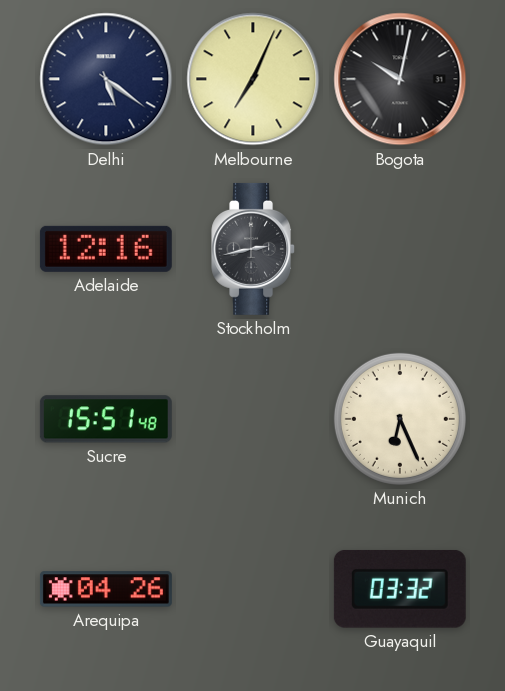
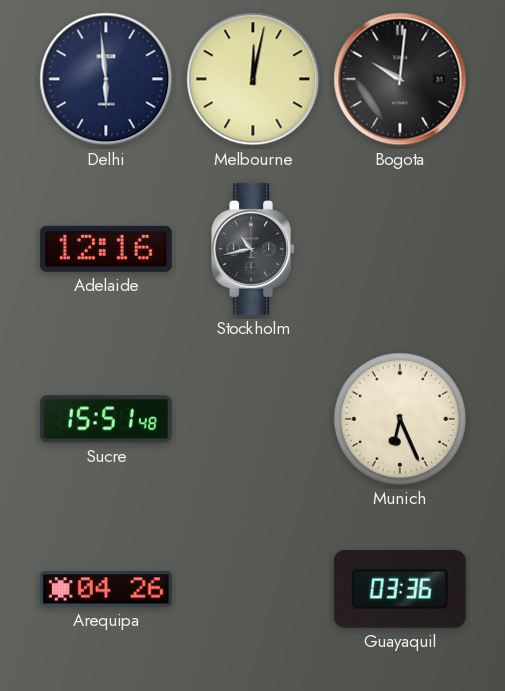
Delhi: 5:21 -> 5:59 (106, 79)
Melbourne: 7:04 -> 12:02 (253, 79)
Bogota: 10:02 -> 10:01 (400, 79)
Stockholm: 2:43 -> 10:43 (254, 249)
Guayaquil: 03:32 -> 03:36 (400, 589)
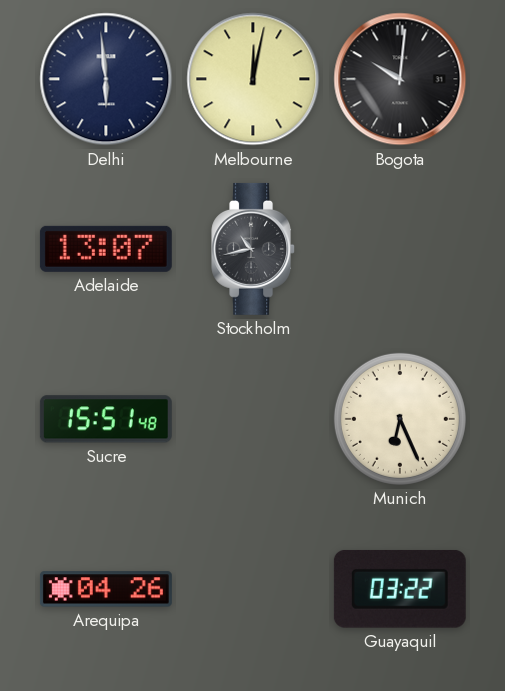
Adelaide: 12:16 -> 13:07 (106, 249)
Guayaquil: 03:36 -> 03:22 (400, 589)
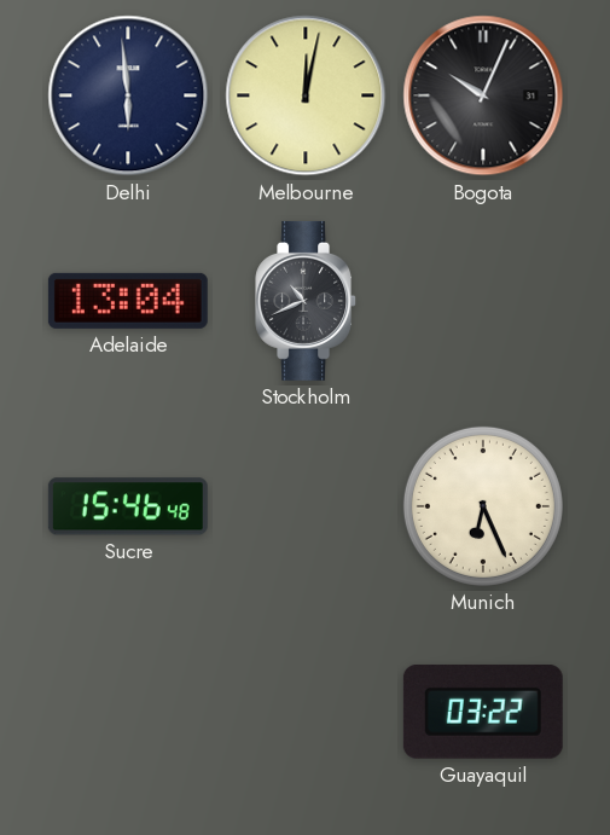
Bogota: 10:01 -> 10:04 (483, 95)
Adelaide: 13:07 -> 13:04 (128, 301)
Stockholm: 10:43 -> 10:41 (307, 301)
Sucre: 15:51 -> 15:46 (128, 506)
Arequipa: 04:26 -> none (106, 589)
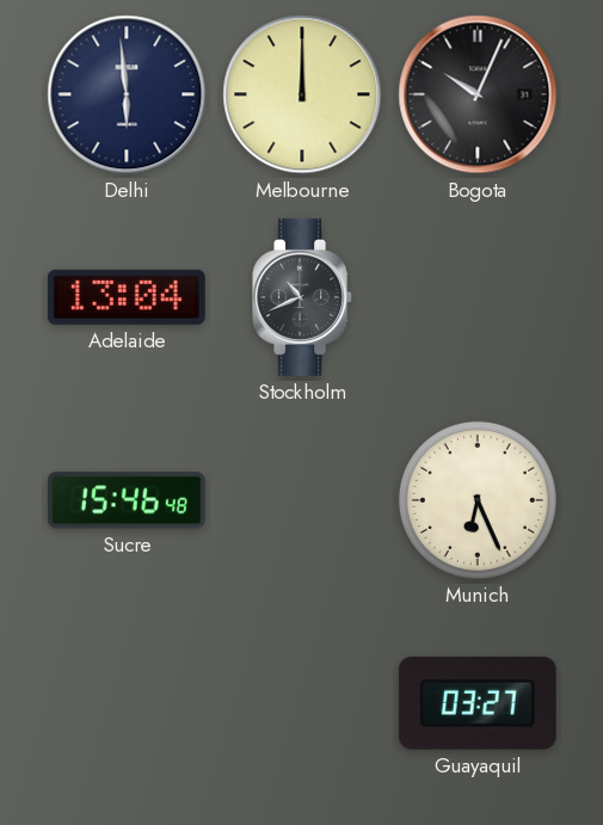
Melbourne: 12:02 -> 12:00 (302, 94)
Guayaquil: 03:22 -> 03:27 (478, 703)
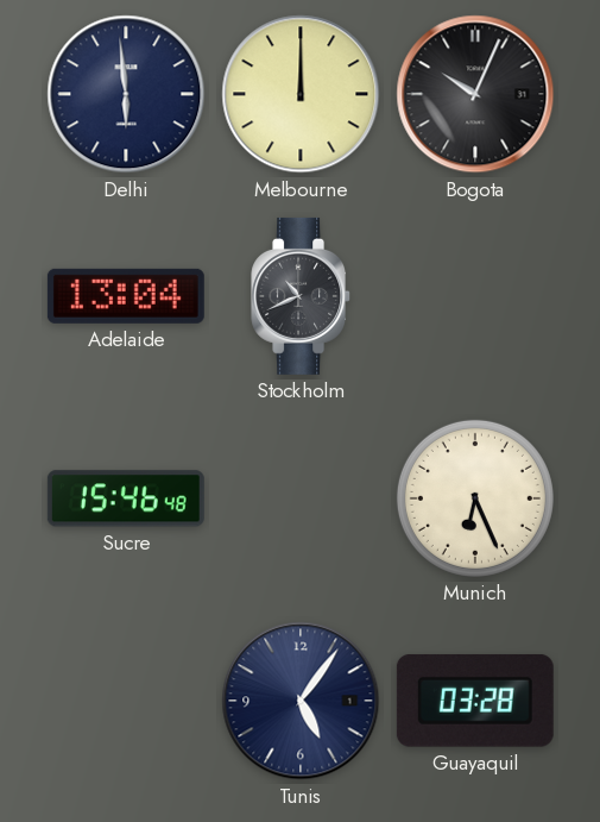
Tunis: none -> 5:06 (301, 701)
Guayaquil: 03:27 -> 03:28 (475, 701)
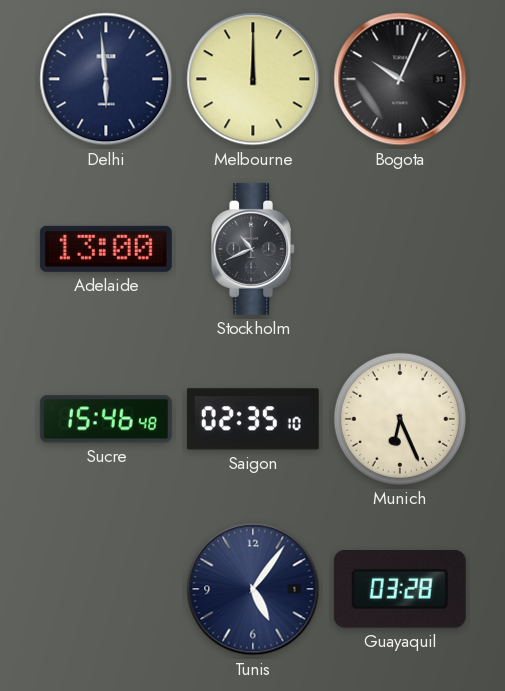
Adelaide: 13:04 -> 13:00 (106, 249)
Saigon: none -> 02:35 (253, 419)
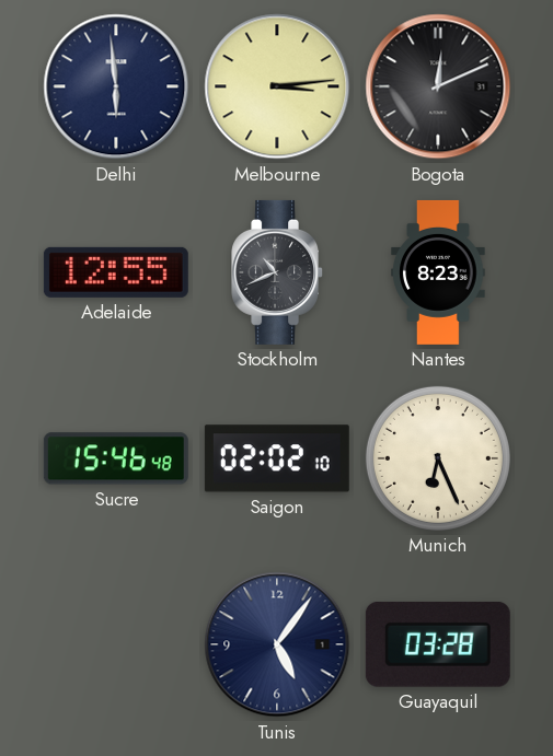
Melbourne: 12:00 -> 3:14 (277, 86)
Bogota: 10:04 -> 12:11 (438, 86)
Adelaide: 13:00 -> 12:55 (116, 272)
Nantes: none -> 8:23 (438, 272)
Saigon: 02:35 -> 02:02 (277, 458)
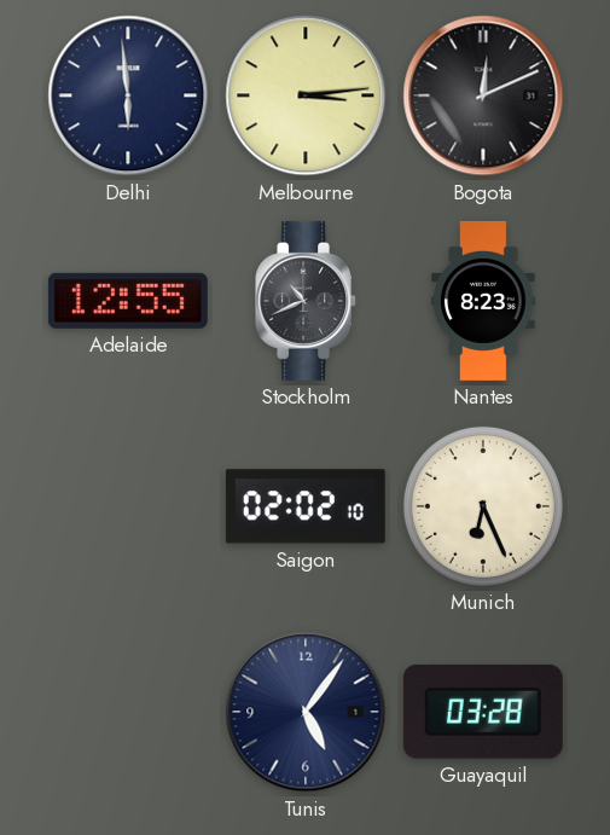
Sucre: 15:46 -> none (116, 458)
